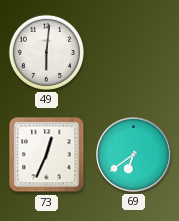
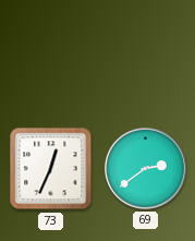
49: 6:01 -> none (46, 52)
69: 6:39 -> 2:39 (146, 169)
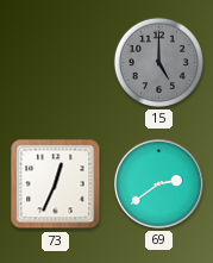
15: none -> 5:00 (158, 62)
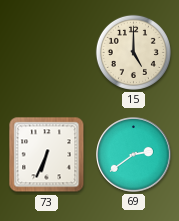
15 dial: grey -> cream (133, 52)
73: 12:34 -> 6:34 (47, 155)
